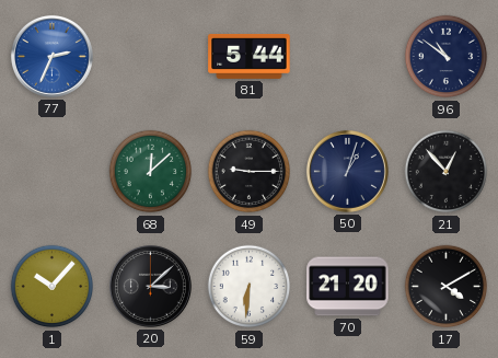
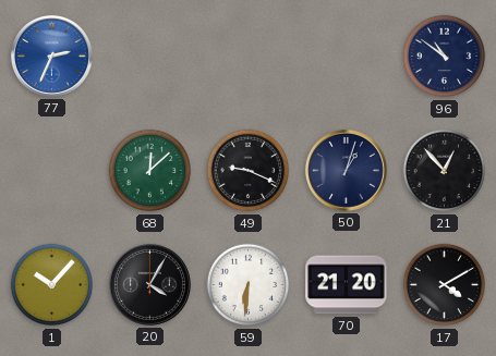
81: 5:44 -> none (250, 56)
49: 9:15 -> 9:19 (249, 171)
20: 3:08 -> 4:05 (149, 284)
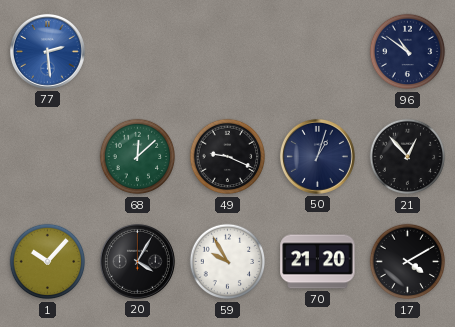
77: 2:34 -> 2:29 (47, 51)
59: 6:31 -> 9:55 (228, 262)
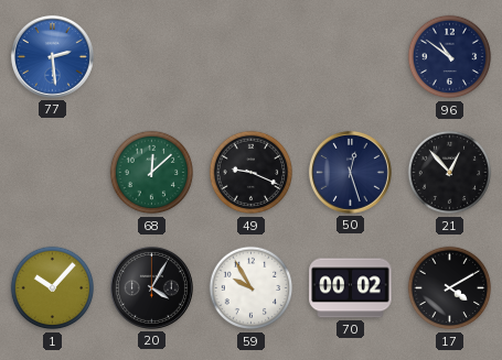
50: 1:03 -> 12:27 (350, 172)
70: 21:20 -> 00:02 (351, 288)
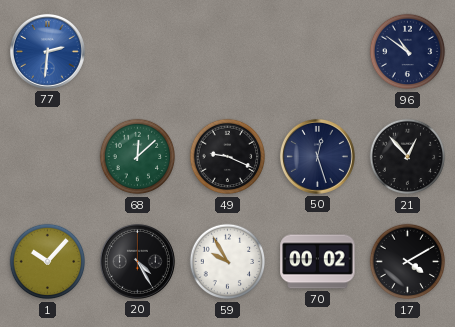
77: 2:29 -> 2:31 (47, 51)
20: 4:05 -> 4:25 (137, 261)
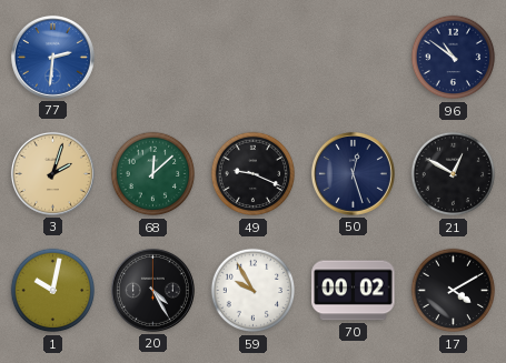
3: none -> 2:03 (52, 173)
21: 12:53 -> 12:50 (454, 174)
1: 10:07 -> 10:02 (53, 291)
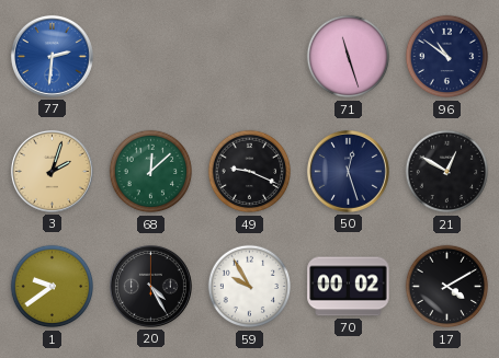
71: none -> 11:27 (349, 57)
1: 10:02 -> 9:39 (53, 287)
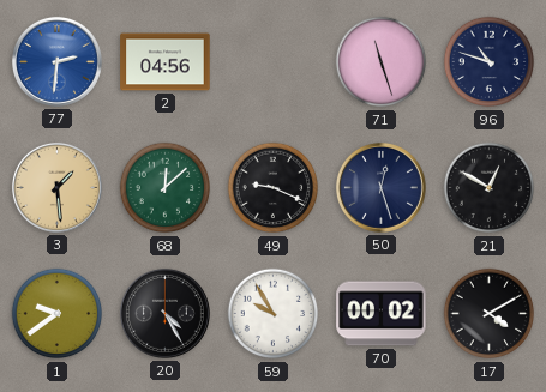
2: none -> 04:56 (166, 62)
96: 10:51 -> 10:48 (490, 62)
3: 2:03 -> 1:29 (56, 187)
